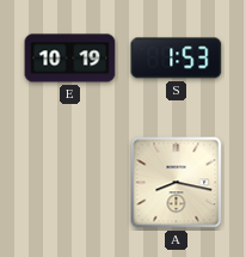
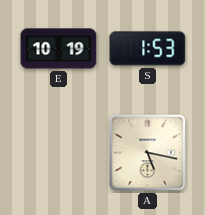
A: 8:17 -> 5:17 (148, 153)
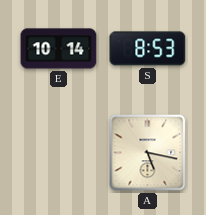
E: 10:19 -> 10:14 (59, 49)
S: 1:53 -> 8:53 (148, 49)
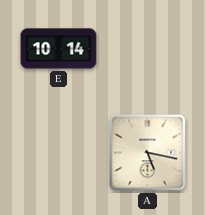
S: 8:53 -> none (148, 49)
